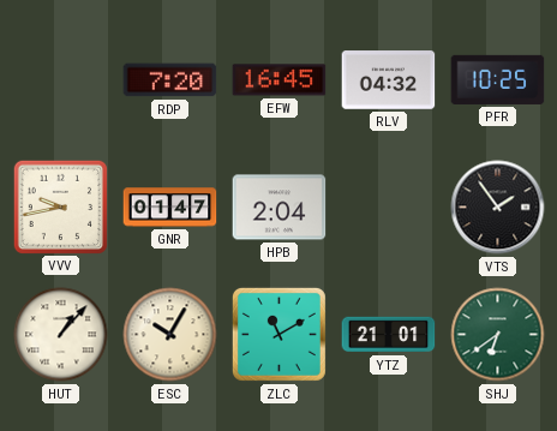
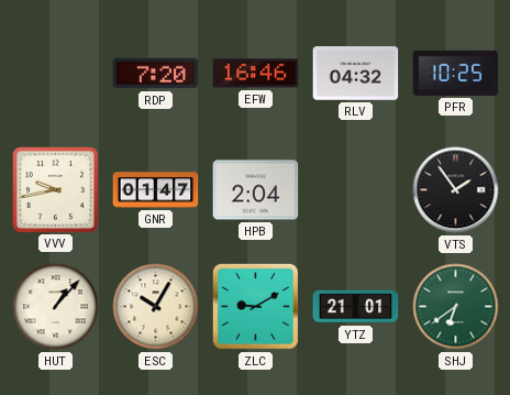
EFW: 16:45 -> 16:46 (256, 74)
ZLC: 11:10 -> 9:10 (255, 306)
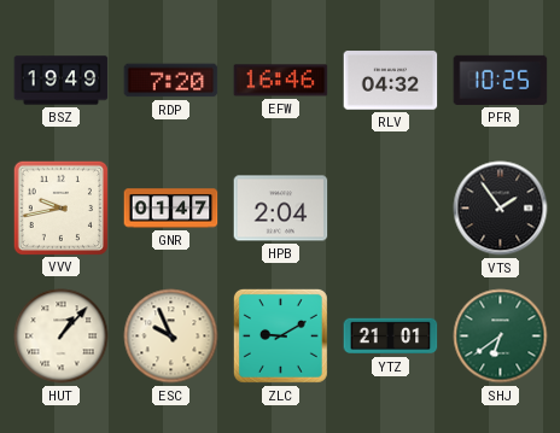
BSZ: none -> 19:49 (62, 81)
ESC: 10:05 -> 9:56 (171, 337)
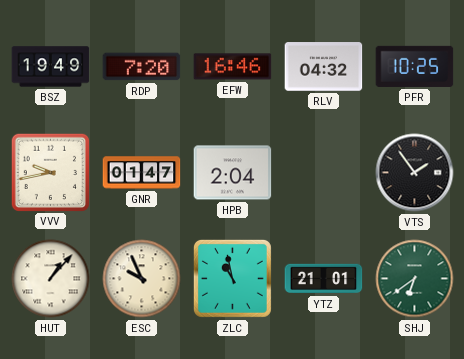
ZLC: 9:10 -> 10:58 (232, 278)
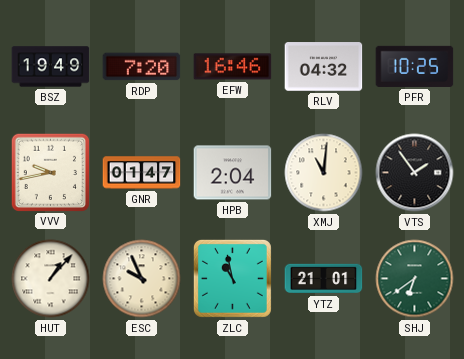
XMJ: none -> 11:01 (324, 173)
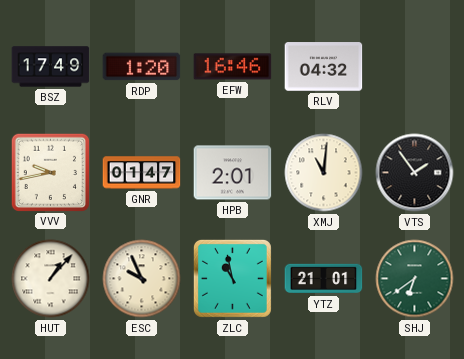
BSZ: 19:49 -> 17:49 (51, 67)
RDP: 7:20 -> 1:20 (142, 67)
PFR: 10:25 -> none (415, 66)
HPB: 2:04 -> 2:01 (233, 173)
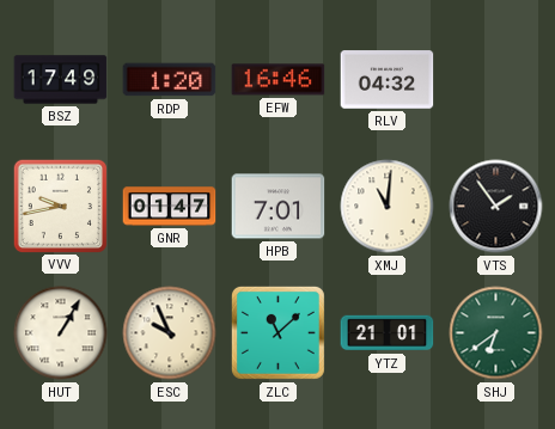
HPB: 2:01 -> 7:01 (279, 207)
HUT: 1:07 -> 1:05 (61, 333)
ZLC: 10:58 -> 11:08 (277, 332)
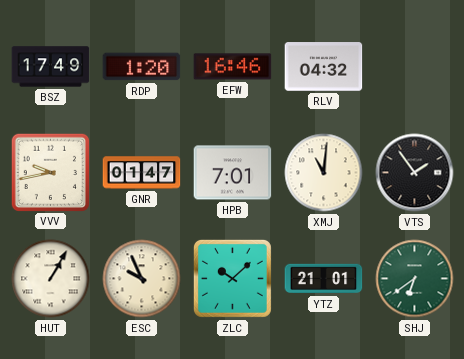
ZLC: 11:08 -> 10:08 (232, 278)
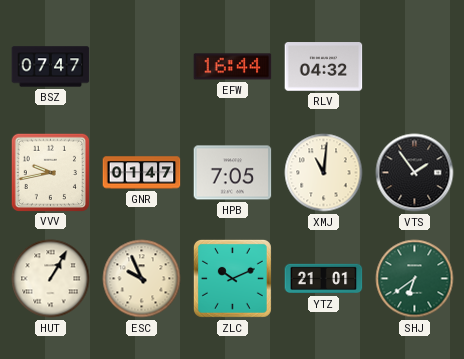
BSZ: 17:49 -> 07:47 (51, 67)
RDP: 1:20 -> none (142, 67)
EFW: 16:46 -> 16:44 (233, 67)
HPB: 7:01 -> 7:05 (233, 173)
ZLC: 10:08 -> 10:11 (232, 278)
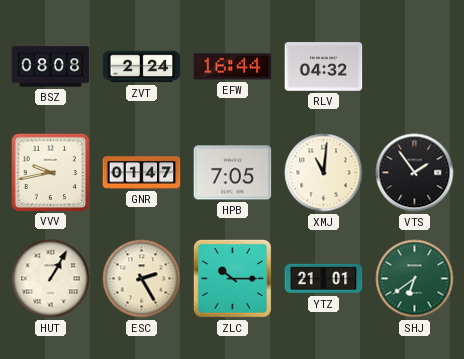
BSZ: 07:47 -> 08:08 (51, 67)
ZVT: none -> 2:24 (142, 67)
ESC: 9:56 -> 2:25 (142, 279)
ZLC: 10:11 -> 10:15 (232, 278)
